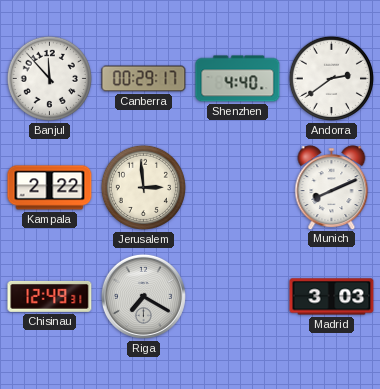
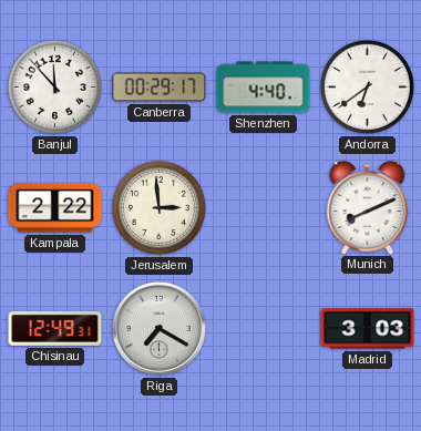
Andorra: 2:39 -> 6:39 (367, 86)
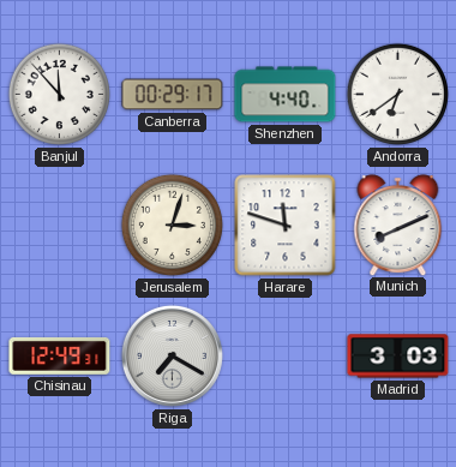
Kampala: 2:22 -> none (55, 208)
Jerusalem: 2:59 -> 3:03 (172, 224)
Harare: none -> 11:48 (286, 226)
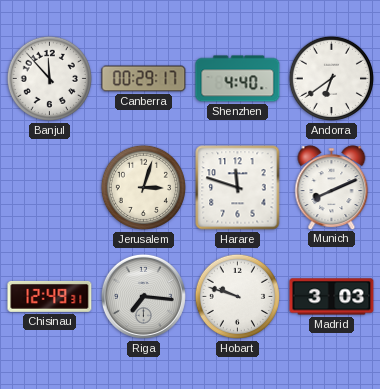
Riga: 7:20 -> 7:16 (143, 296)
Hobart: none -> 9:48 (237, 296)
